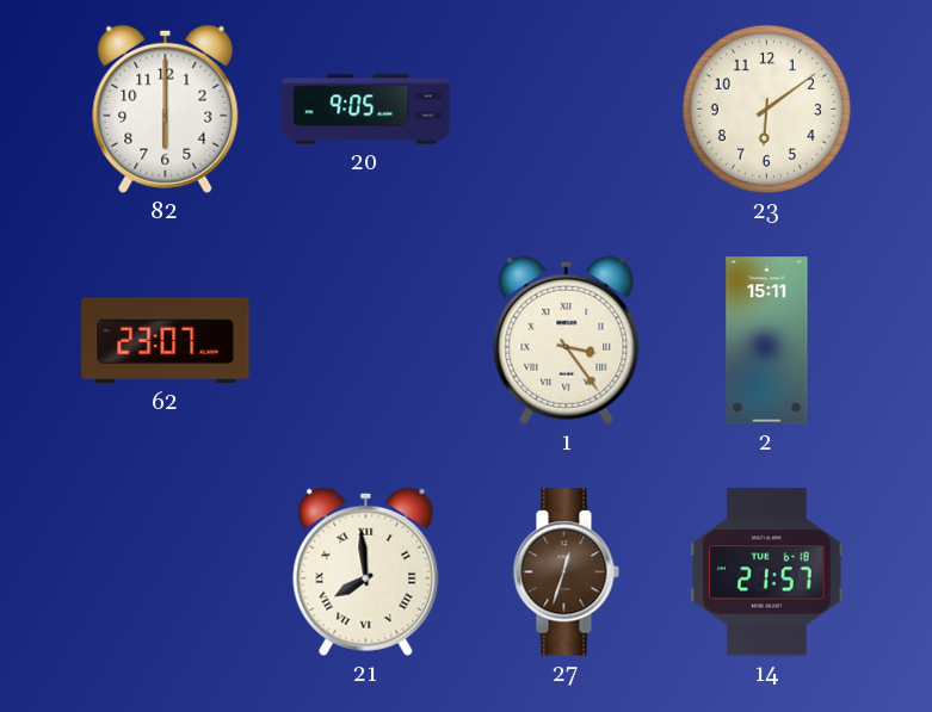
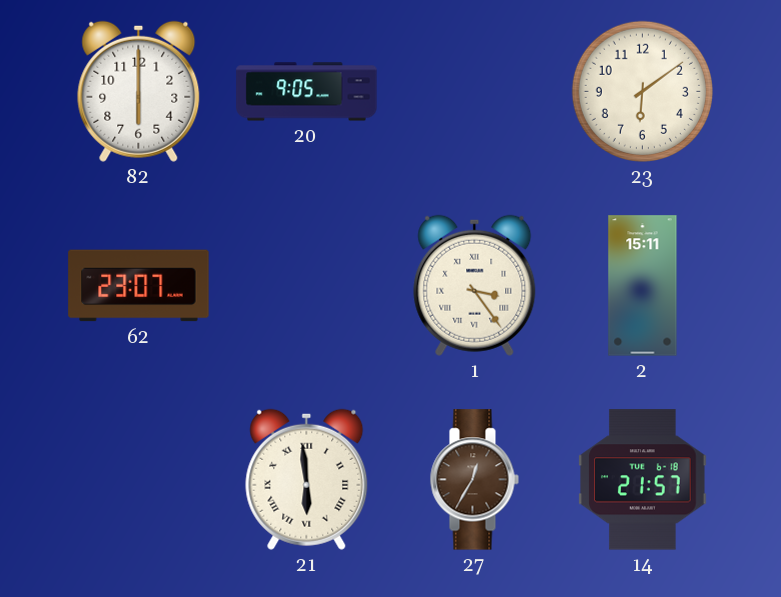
21: 7:59 -> 5:59 (307, 479)
27: 12:33 -> 12:35 (474, 480)
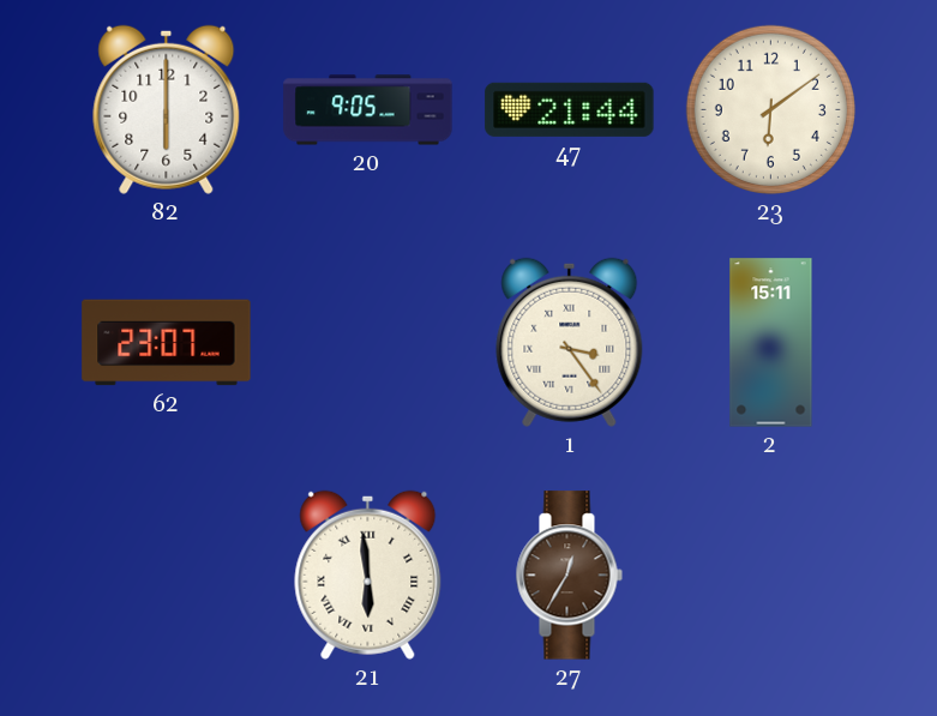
47: none -> 21:44 (570, 109)
14: 21:57 -> none (643, 480)
